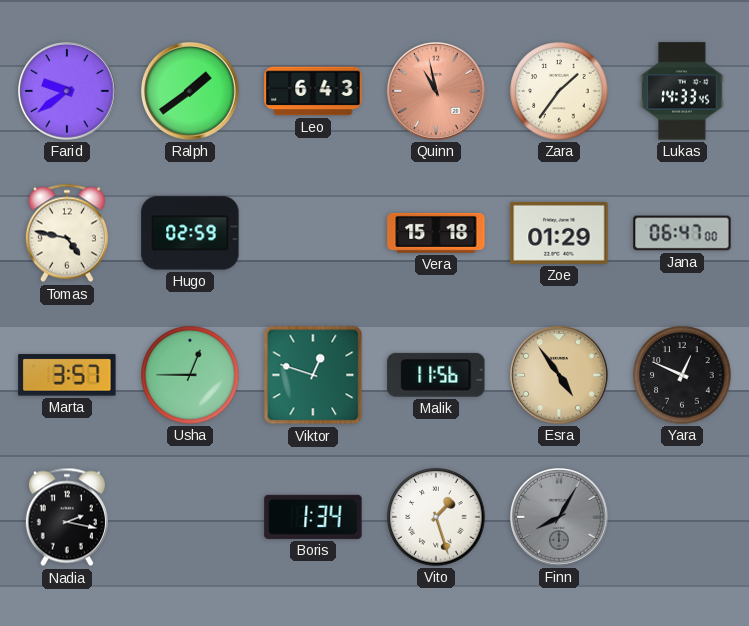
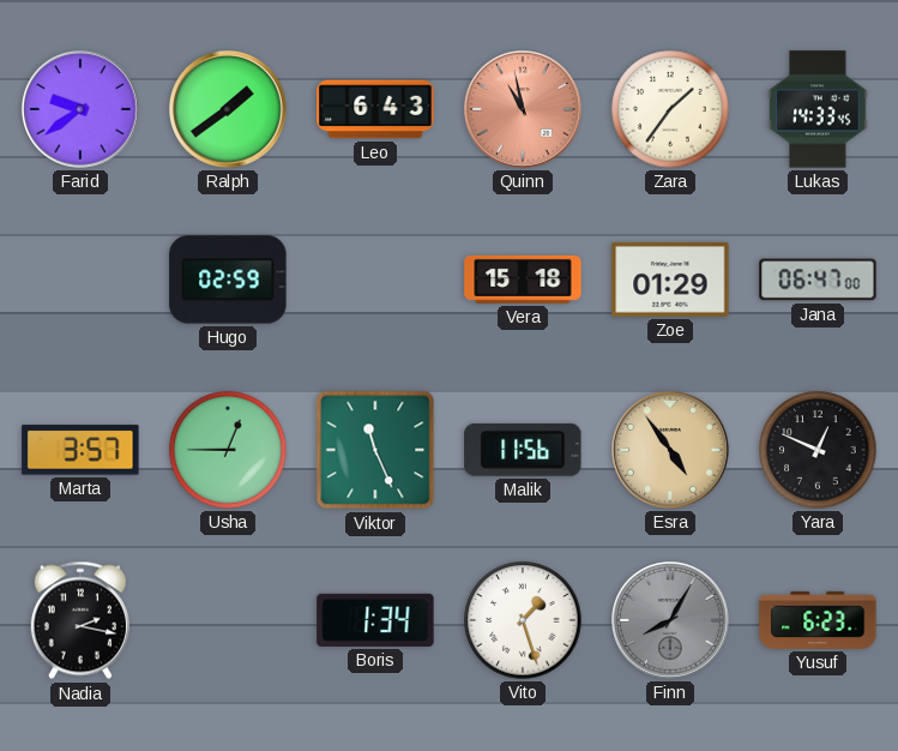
Tomas: 4:47 -> none (67, 233)
Viktor: 12:48 -> 11:26 (375, 450)
Yusuf: none -> 6:23 (818, 620)
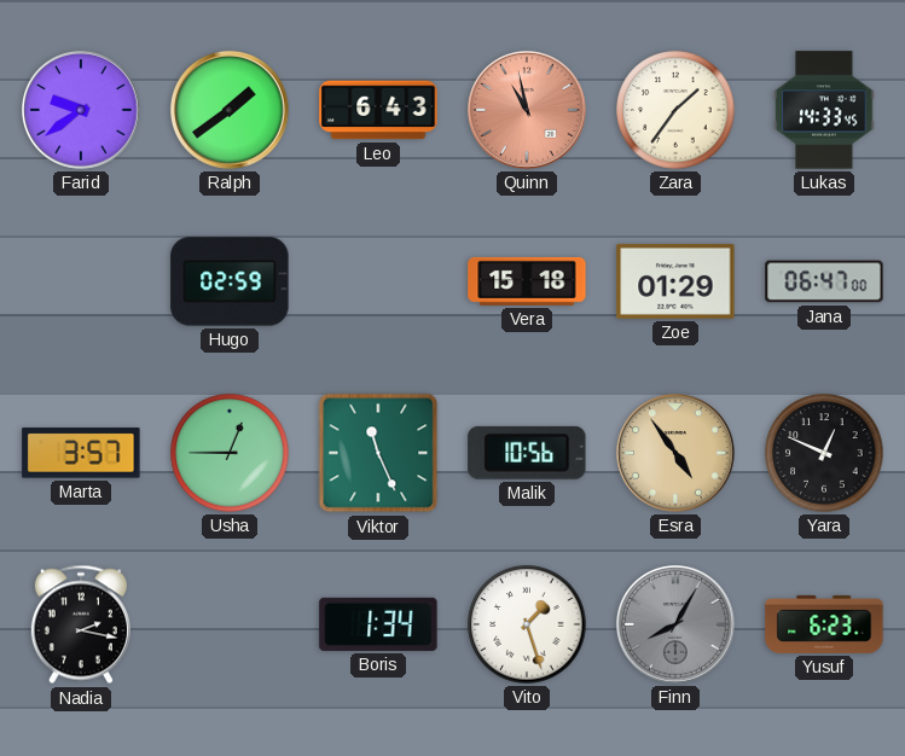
Malik: 11:56 -> 10:56 (527, 453)
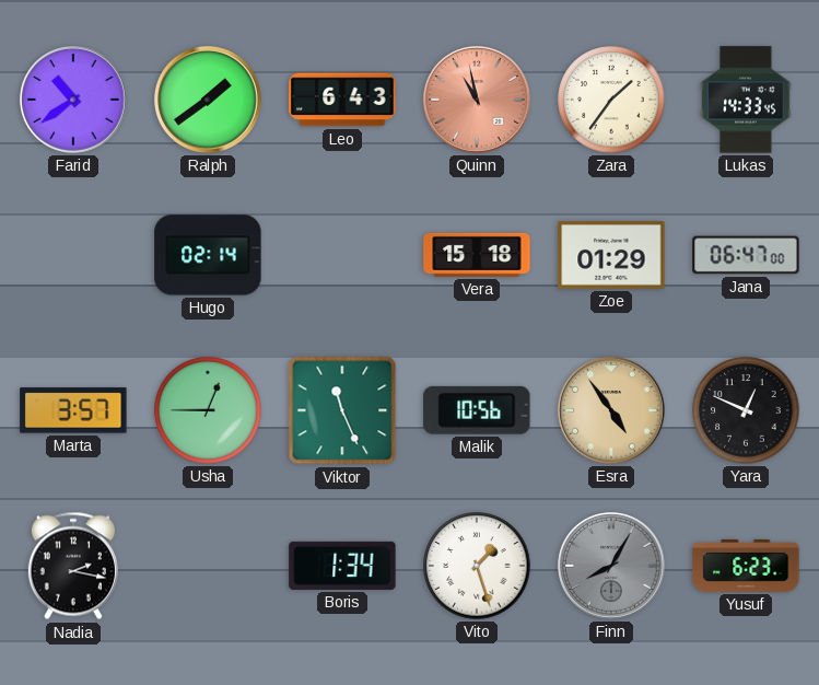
Farid: 9:39 -> 10:39 (73, 100)
Hugo: 02:59 -> 02:14 (208, 255)
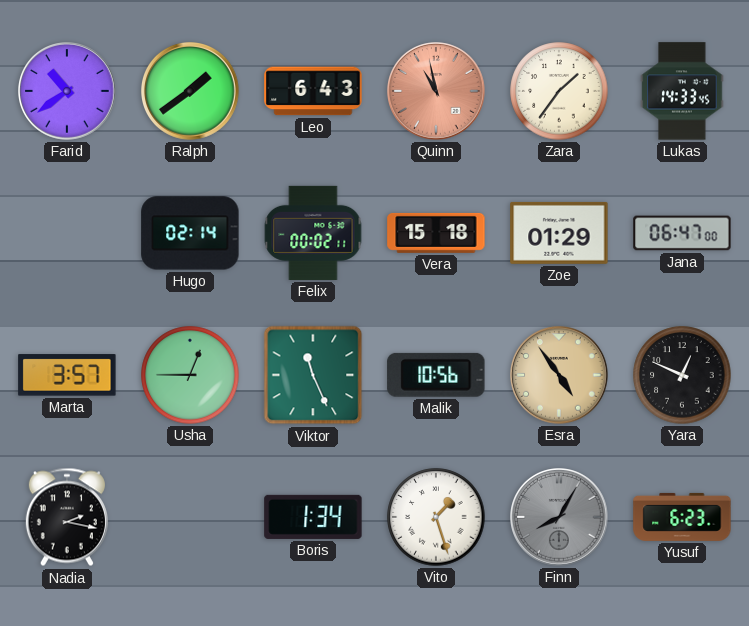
Felix: none -> 00:02 (313, 233)
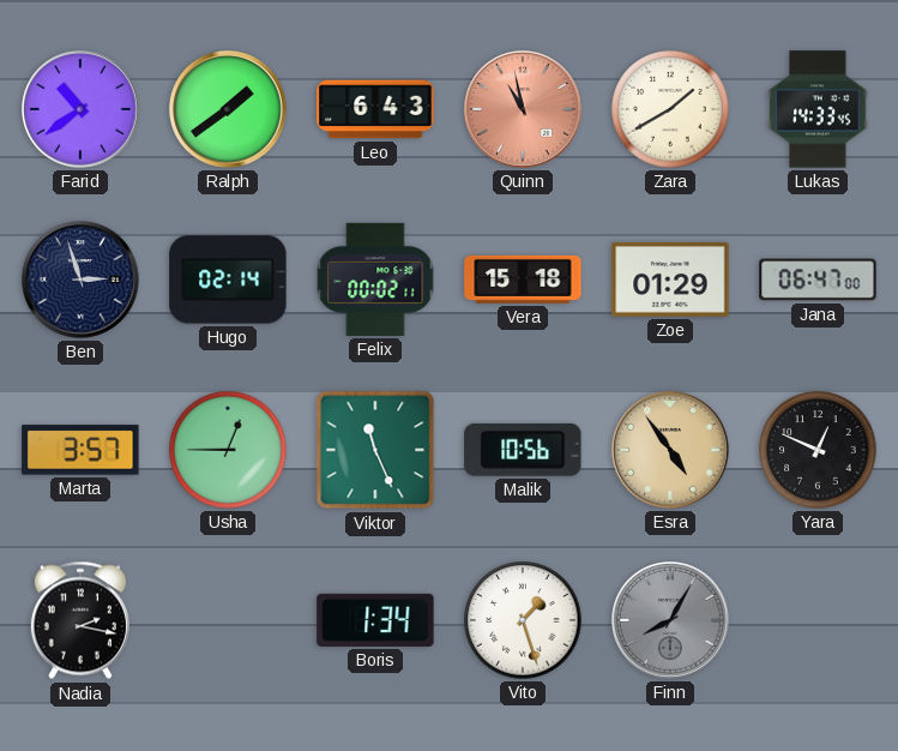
Zara: 1:36 -> 1:40 (670, 109)
Ben: none -> 2:57 (80, 280)
Yusuf: 6:23 -> none (682, 517)
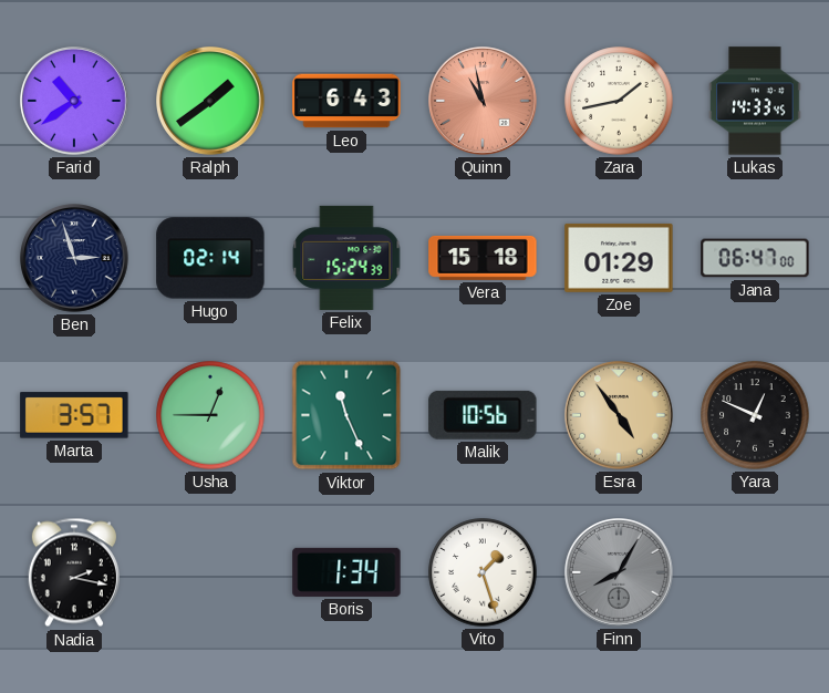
Zara: 1:40 -> 1:43 (619, 101)
Felix: 00:02 -> 15:24 (346, 258)
